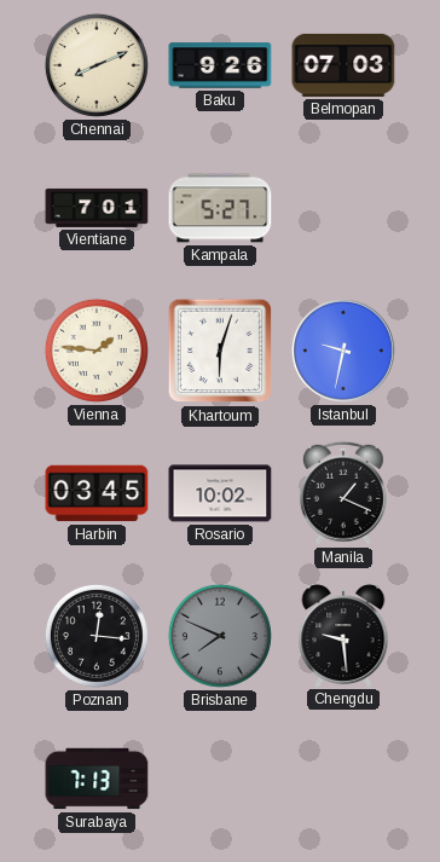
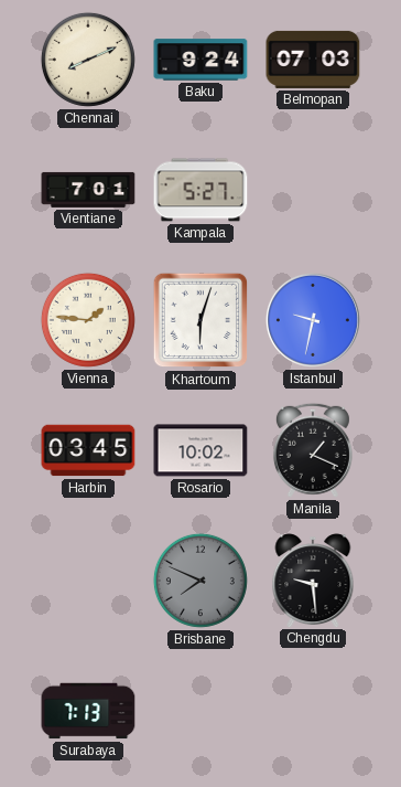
Baku: 9:26 -> 9:24 (201, 60)
Poznan: 12:16 -> none (97, 636)
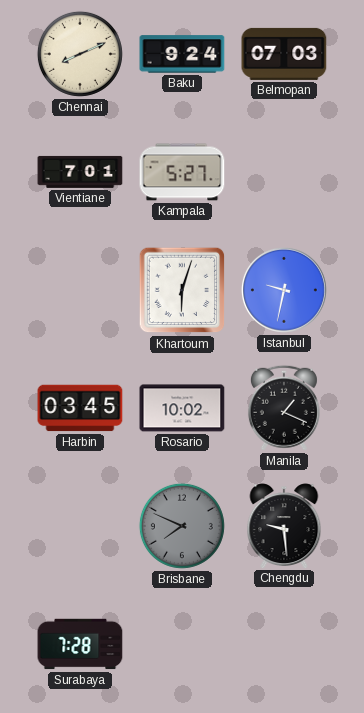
Vienna: 1:46 -> none (88, 320)
Surabaya: 7:13 -> 7:28 (80, 644)
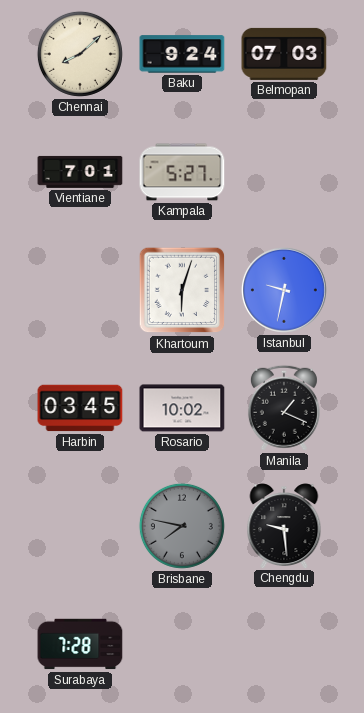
Chennai: 8:11 -> 8:08 (80, 54)
Brisbane: 7:49 -> 7:47 (182, 526)
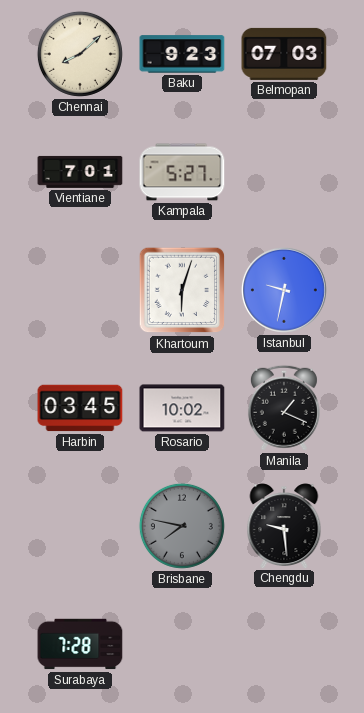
Baku: 9:24 -> 9:23 (182, 54)
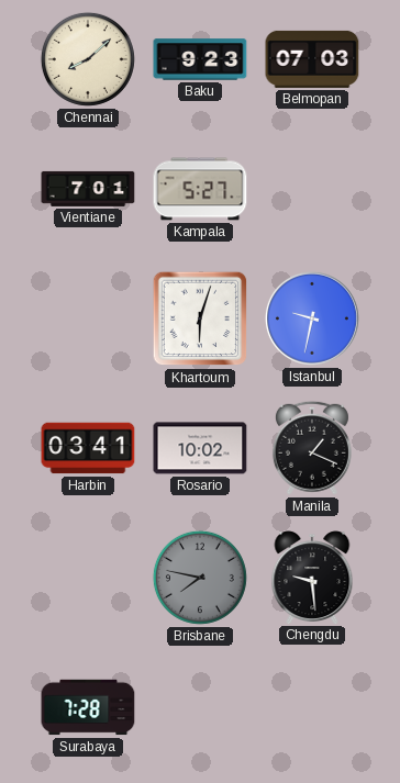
Harbin: 03:45 -> 03:41 (88, 448)
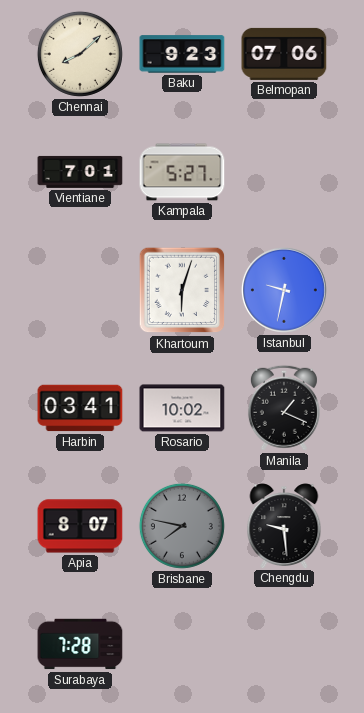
Belmopan: 07:03 -> 07:06 (284, 54)
Apia: none -> 8:07 (80, 526)
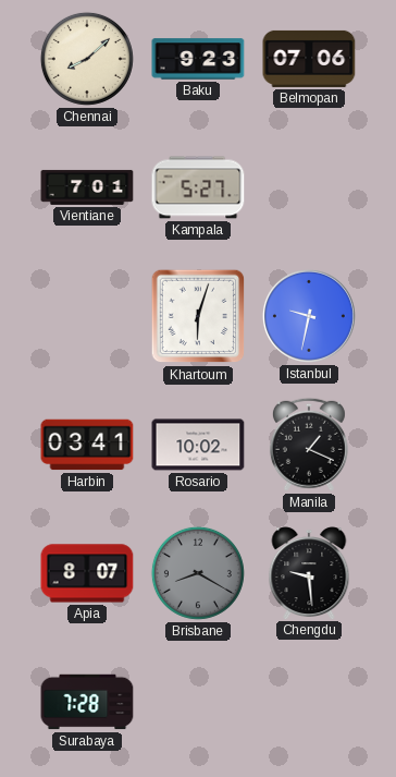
Brisbane: 7:47 -> 8:20 (198, 573)
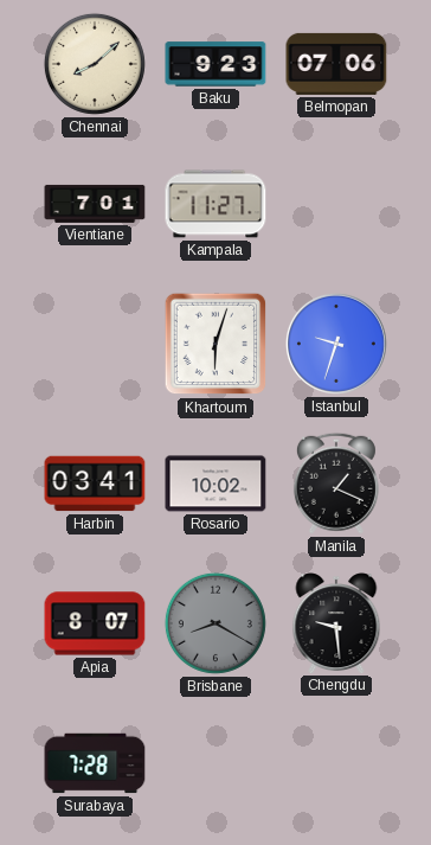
Kampala: 5:27 -> 11:27 (215, 204)
Istanbul: 9:32 -> 9:33 (336, 344)
